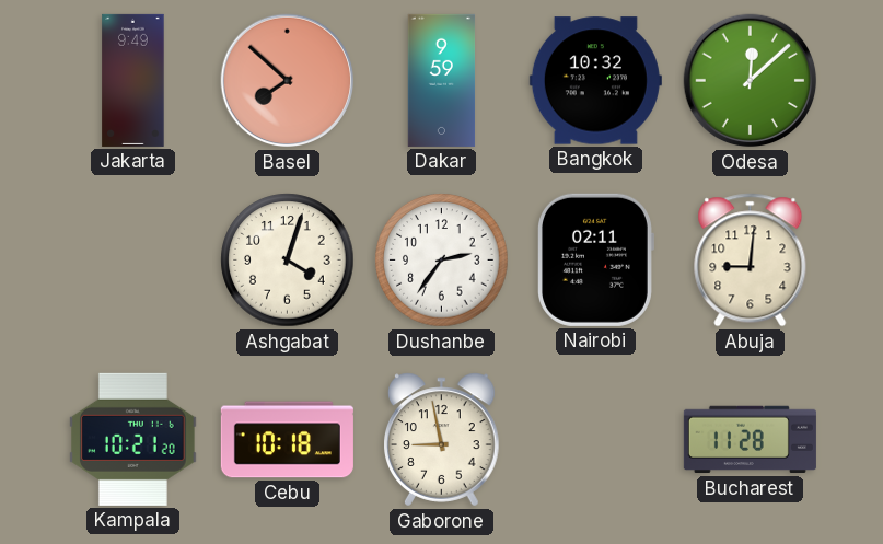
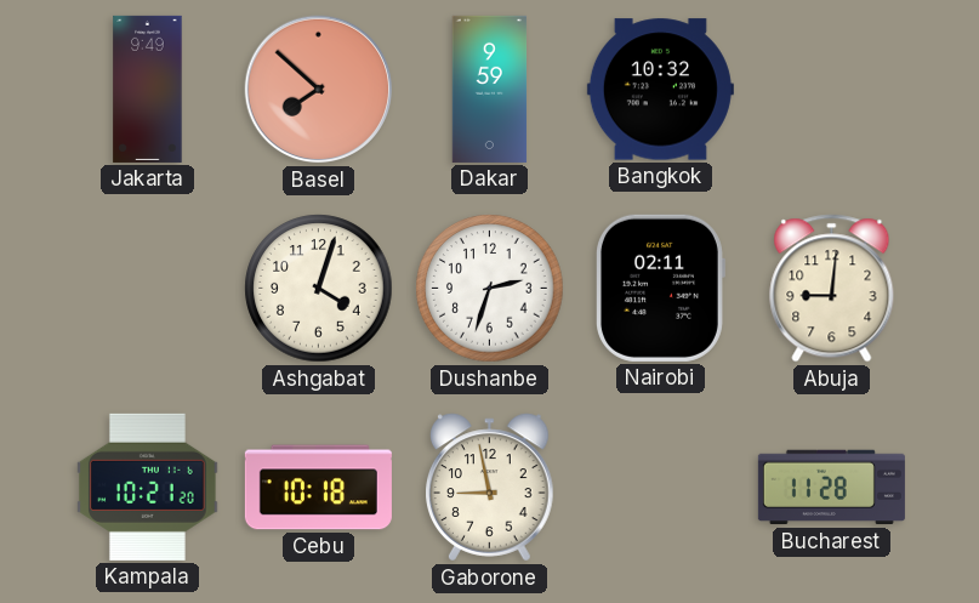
Odesa: 12:08 -> none (751, 81)
Dushanbe: 2:36 -> 2:33 (490, 289)
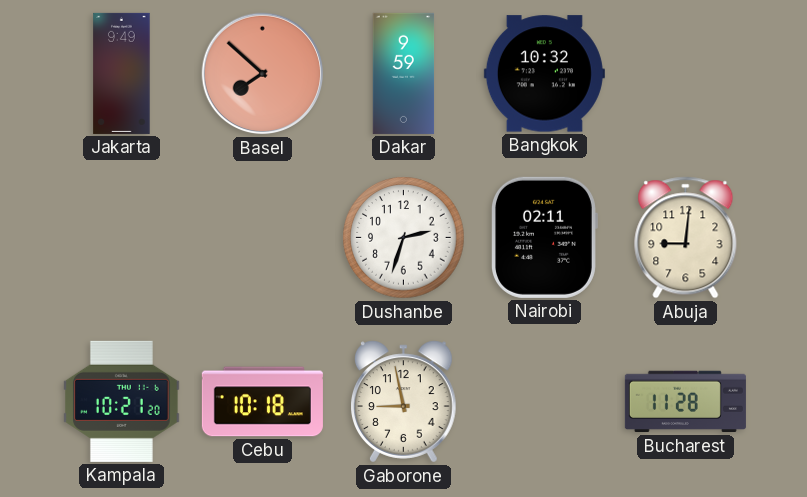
Ashgabat: 4:03 -> none (319, 289)
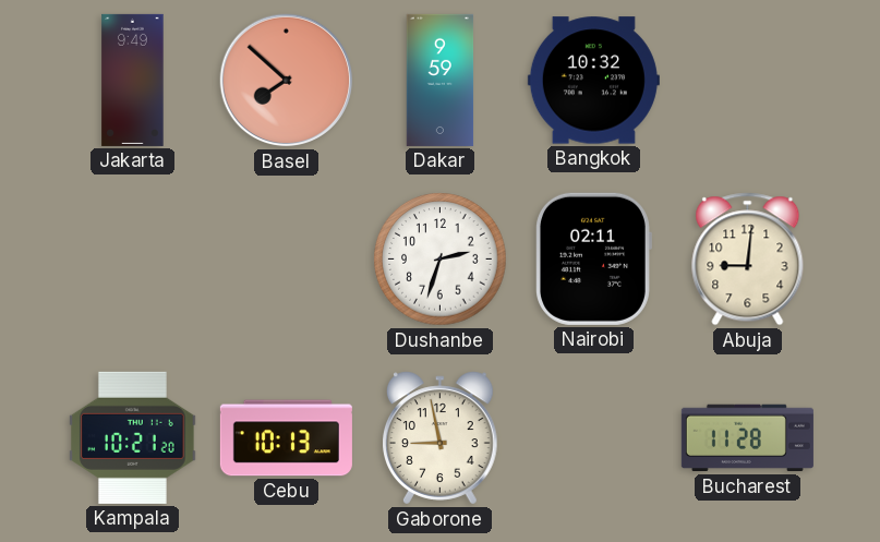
Cebu: 10:18 -> 10:13 (286, 438)
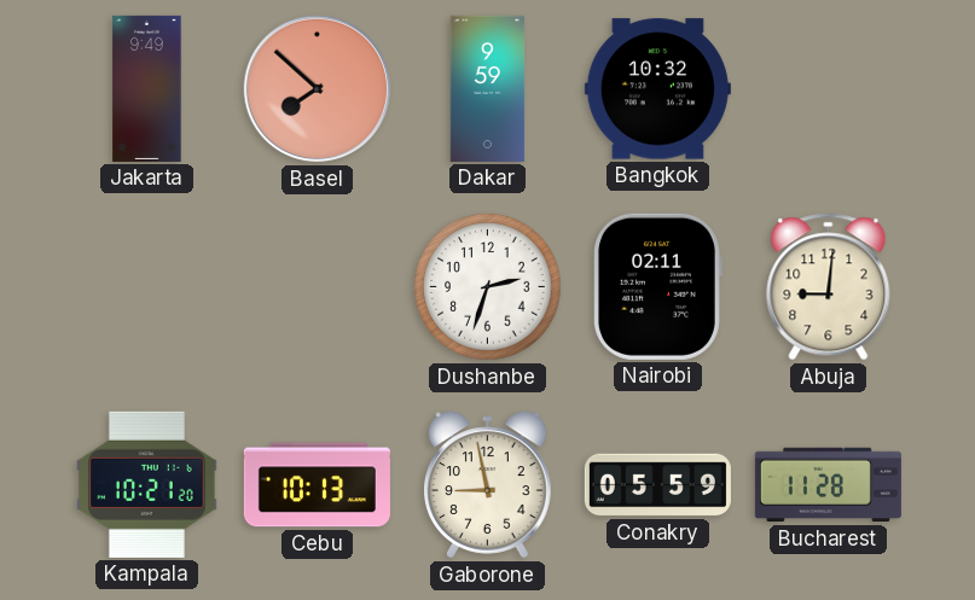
Conakry: none -> 05:59 (657, 485)
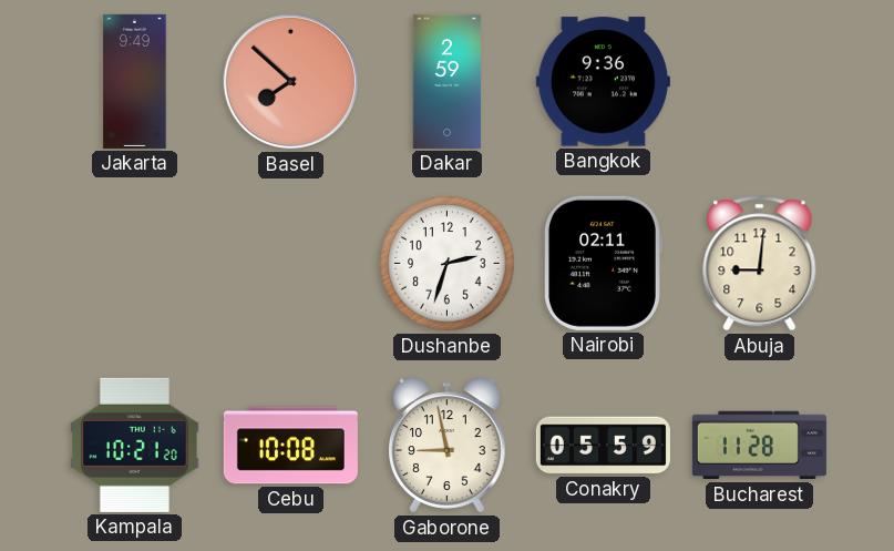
Dakar: 9:59 -> 2:59 (448, 81)
Bangkok: 10:32 -> 9:36 (603, 82)
Cebu: 10:13 -> 10:08 (290, 446)
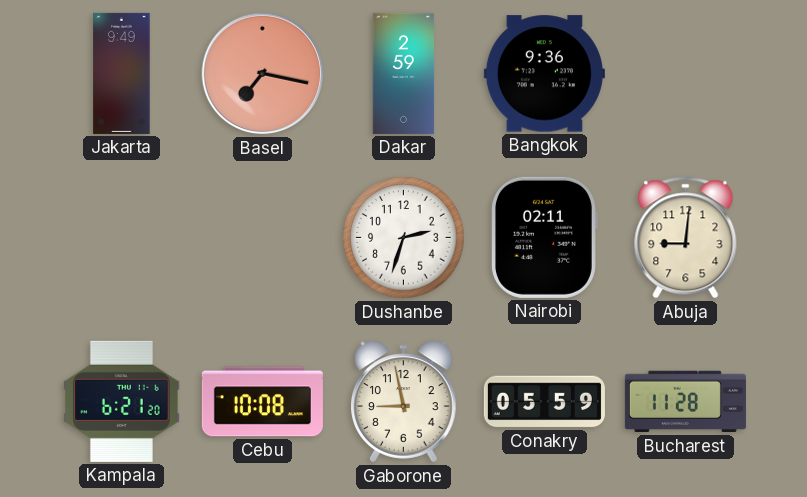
Basel: 7:52 -> 7:17 (263, 74)
Kampala: 10:21 -> 6:21 (122, 401)
